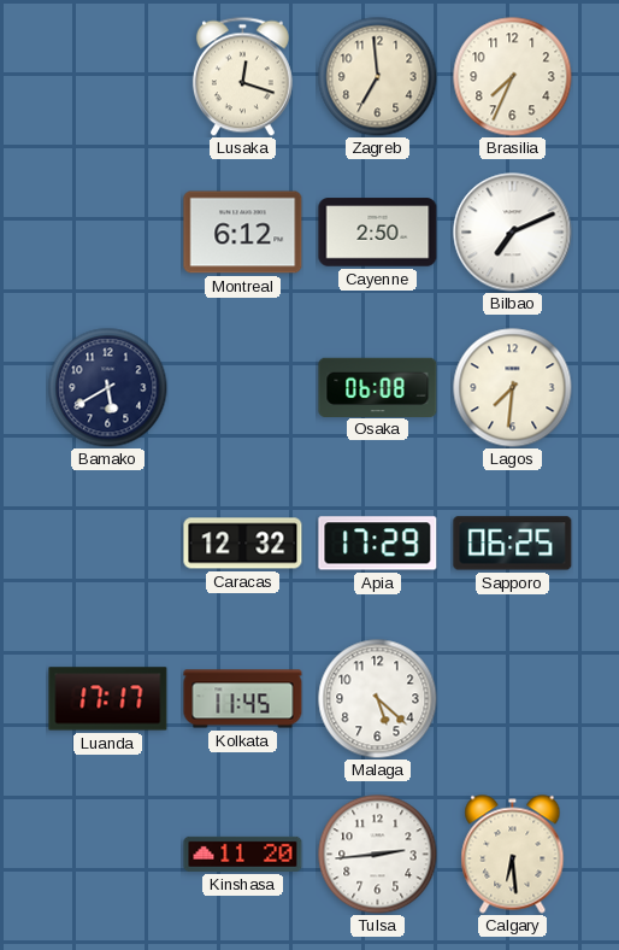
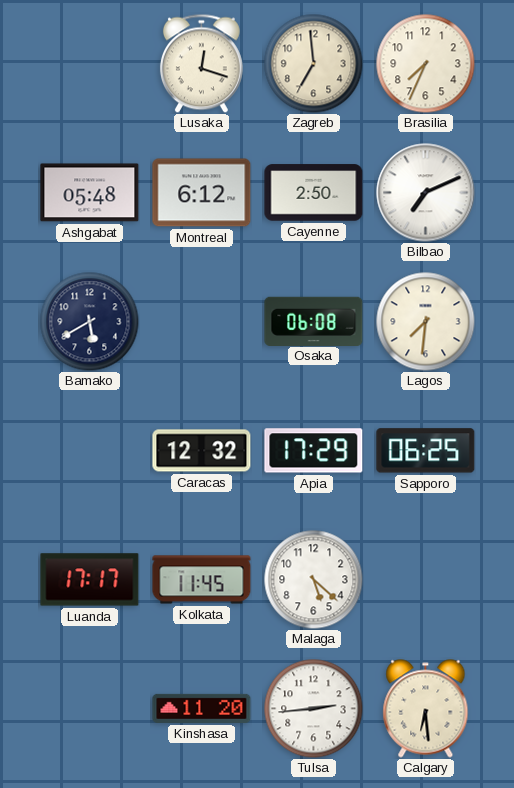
Ashgabat: none -> 05:48 (90, 193)
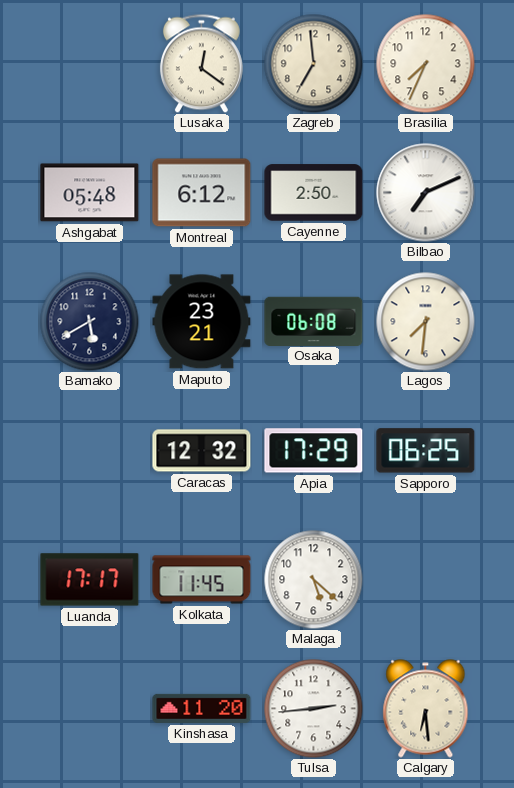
Lusaka: 12:18 -> 12:21 (201, 63)
Maputo: none -> 23:21 (202, 322)
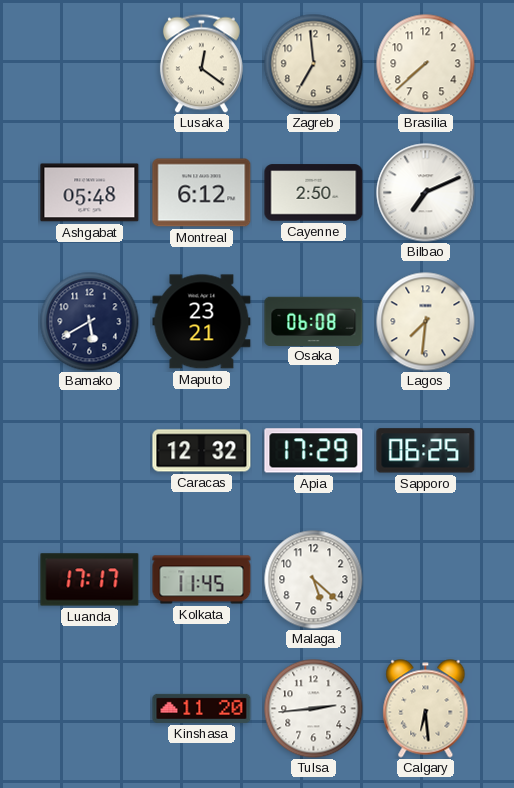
Brasilia: 7:34 -> 7:38 (426, 64)
